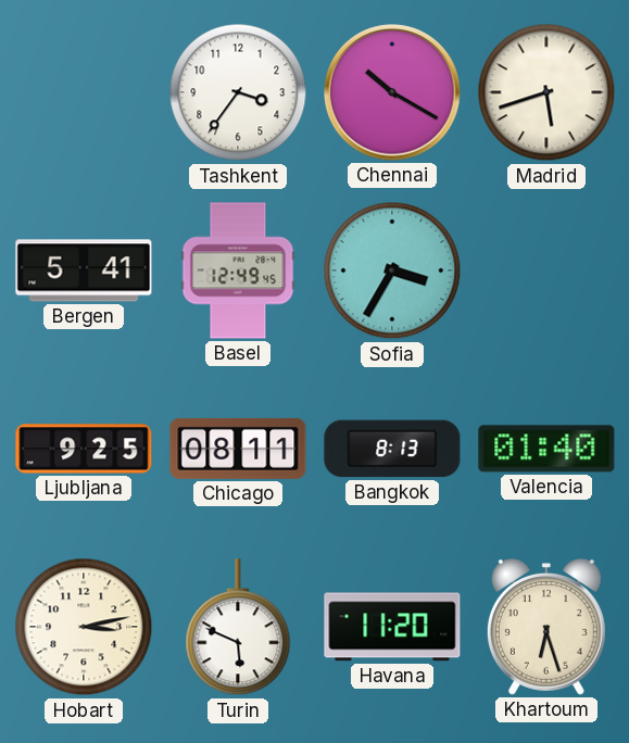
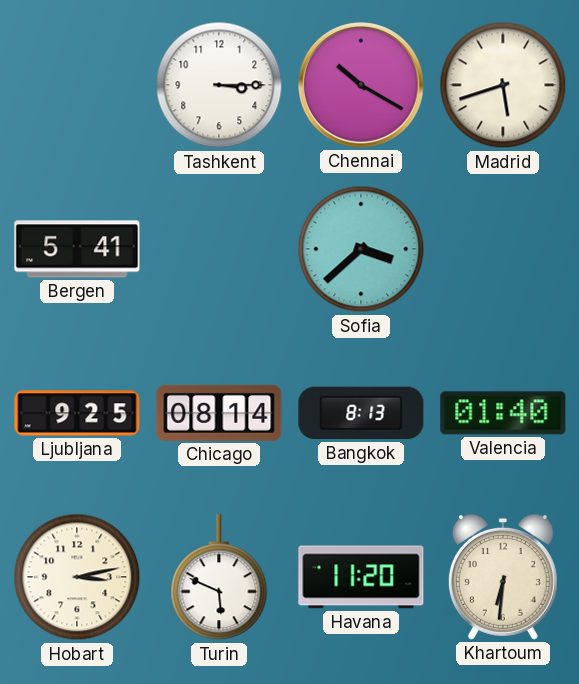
Tashkent: 3:36 -> 3:15 (219, 85)
Basel: 12:49 -> none (238, 270)
Sofia: 3:35 -> 3:38 (361, 249)
Chicago: 08:11 -> 08:14 (219, 413)
Khartoum: 6:27 -> 6:31 (503, 577)
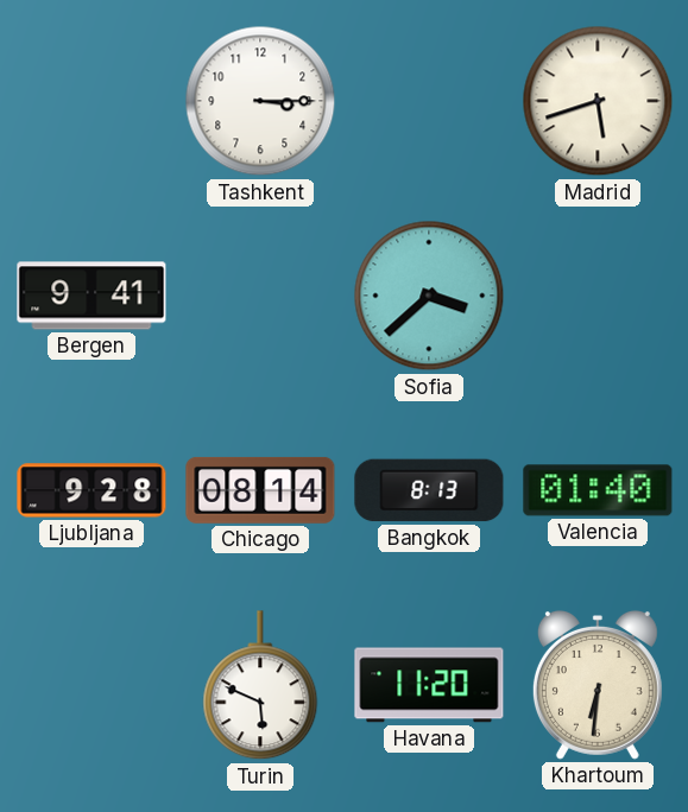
Chennai: 10:20 -> none (361, 85)
Bergen: 5:41 -> 9:41 (91, 296)
Ljubljana: 9:25 -> 9:28 (91, 490)
Hobart: 3:13 -> none (77, 577)
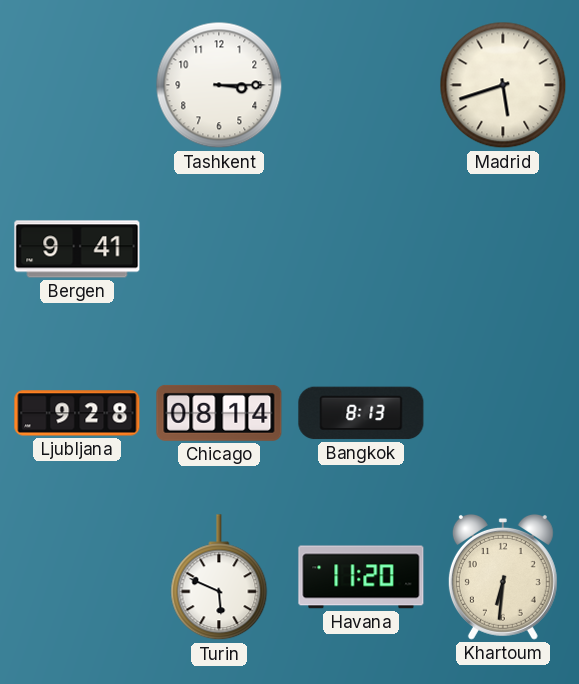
Sofia: 3:38 -> none (429, 296)
Valencia: 01:40 -> none (598, 490)
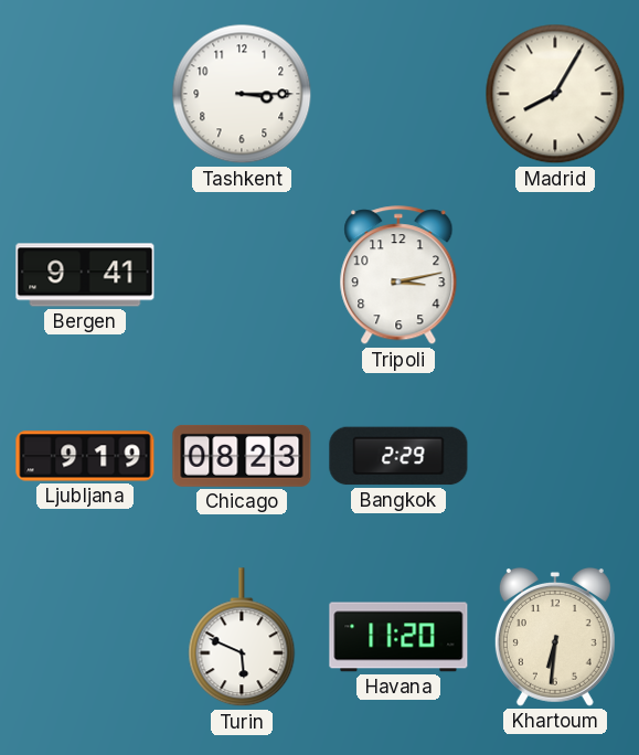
Madrid: 5:42 -> 8:05 (555, 94)
Tripoli: none -> 3:13 (398, 276)
Ljubljana: 9:28 -> 9:19 (85, 456)
Chicago: 08:14 -> 08:23 (242, 456)
Bangkok: 8:13 -> 2:29 (398, 456)
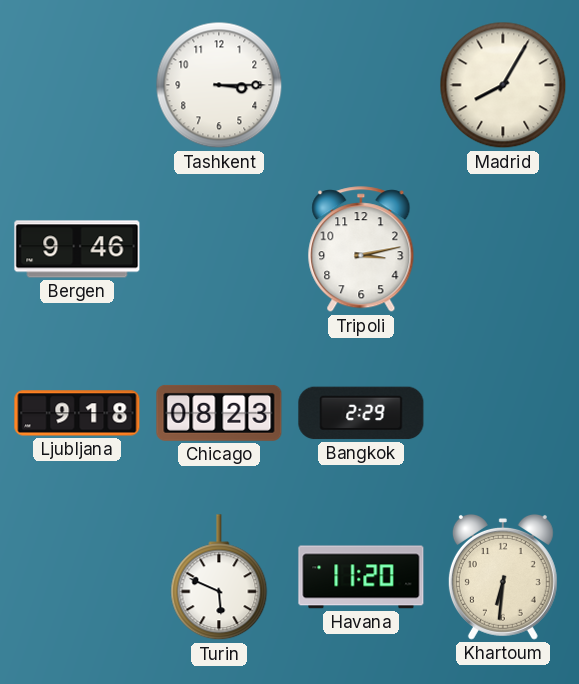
Bergen: 9:41 -> 9:46 (77, 249)
Ljubljana: 9:19 -> 9:18 (77, 413)
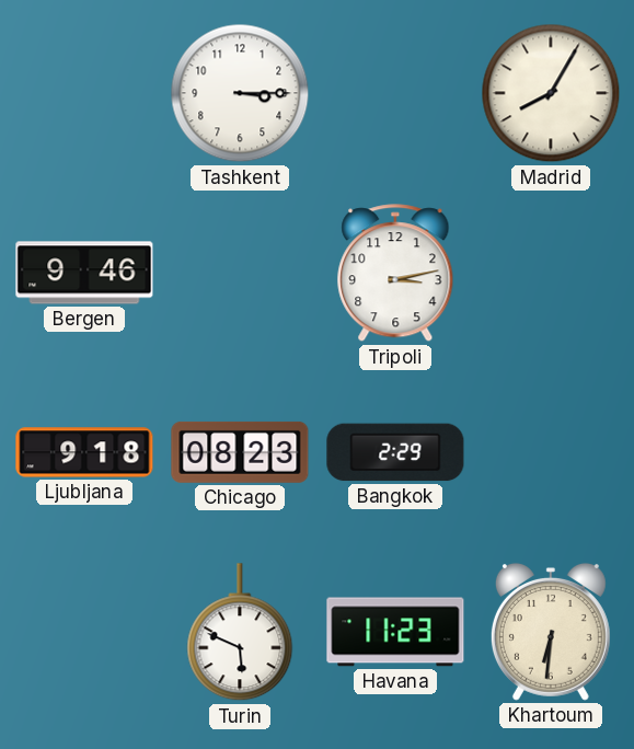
Havana: 11:20 -> 11:23 (395, 632)
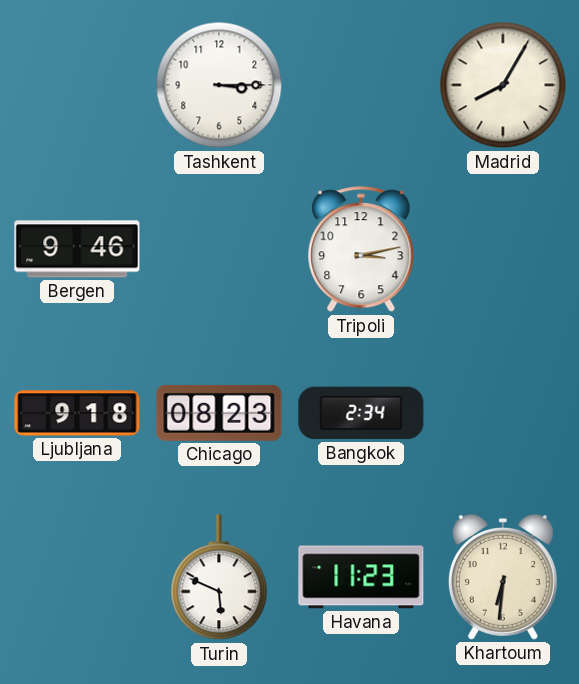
Bangkok: 2:29 -> 2:34 (361, 413)
